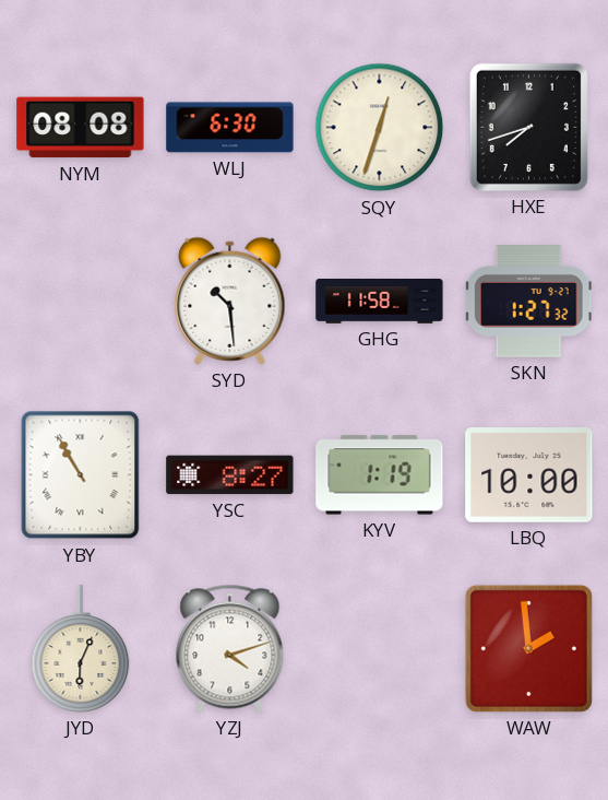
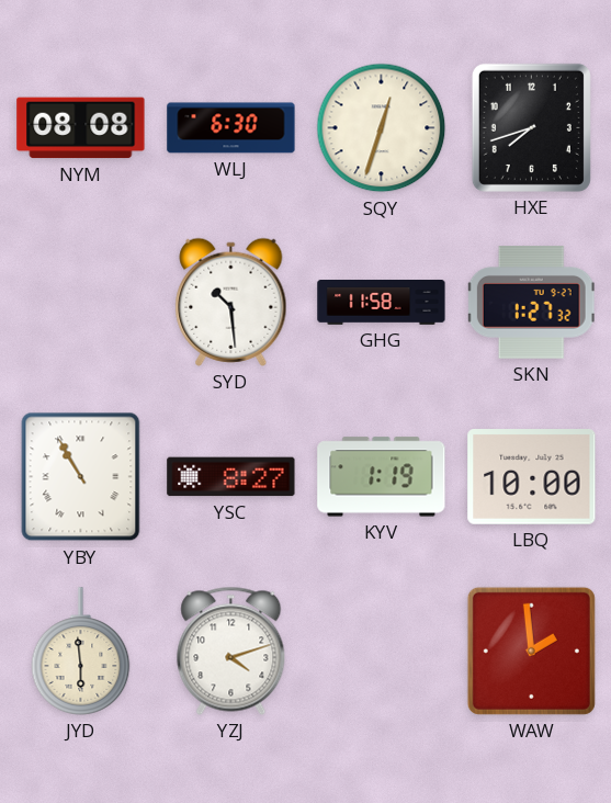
JYD: 6:04 -> 5:59 (81, 652)
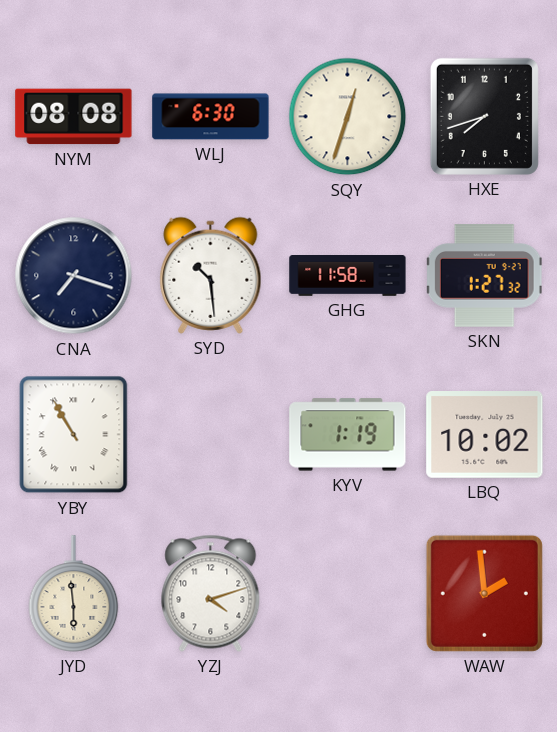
CNA: none -> 7:18 (74, 276)
YSC: 8:27 -> none (231, 477)
LBQ: 10:00 -> 10:02 (485, 435)
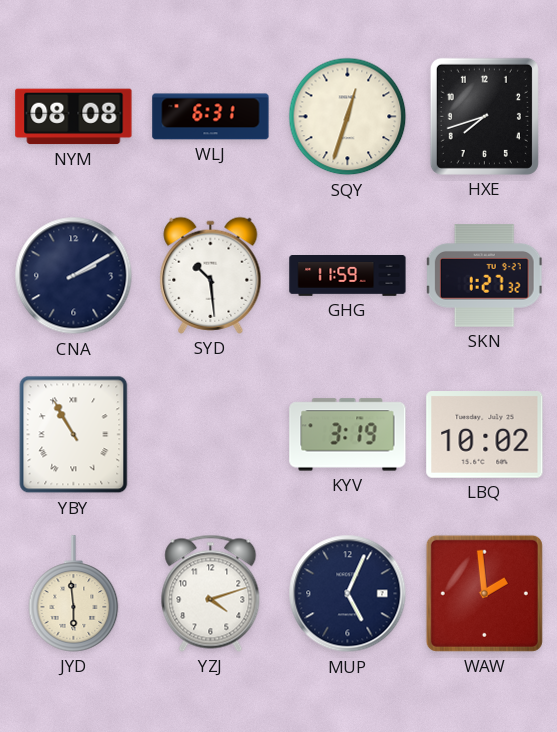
WLJ: 6:30 -> 6:31 (211, 117)
CNA: 7:18 -> 2:10 (74, 276)
GHG: 11:58 -> 11:59 (348, 276)
KYV: 1:19 -> 3:19 (348, 435)
MUP: none -> 5:04 (348, 594)
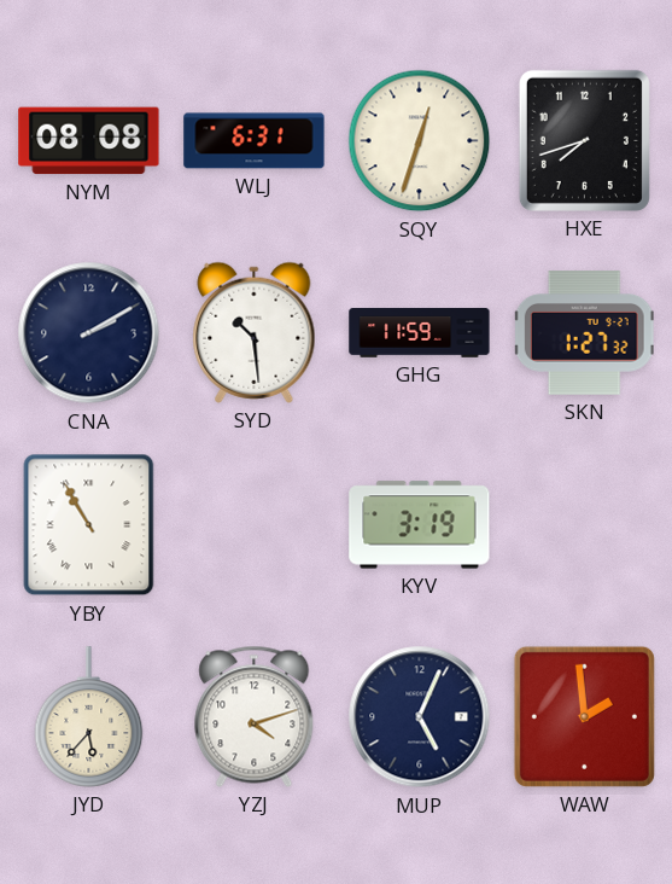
LBQ: 10:02 -> none (485, 435)
JYD: 5:59 -> 5:37 (89, 717)
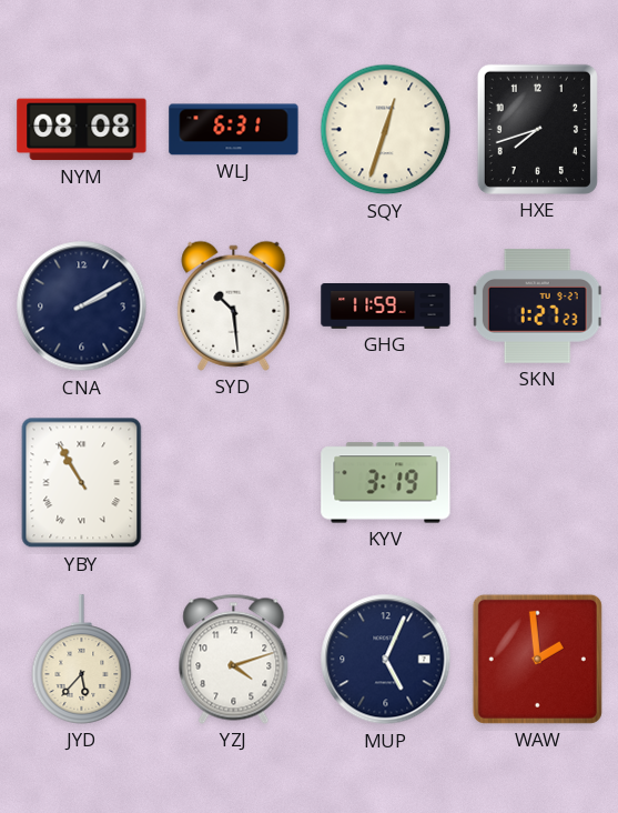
SKN: 1:27:32 -> 1:27:23 (537, 307)
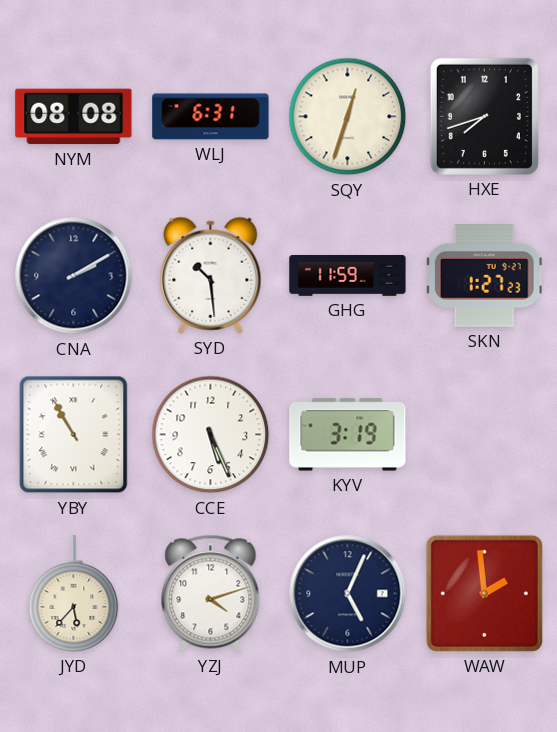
CCE: none -> 5:26 (211, 435)
